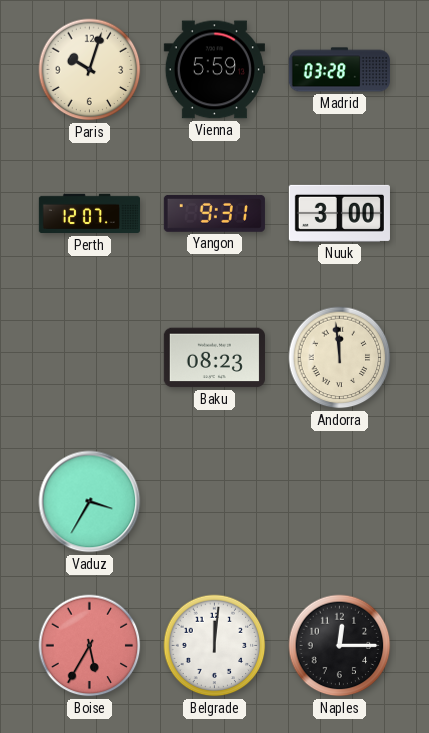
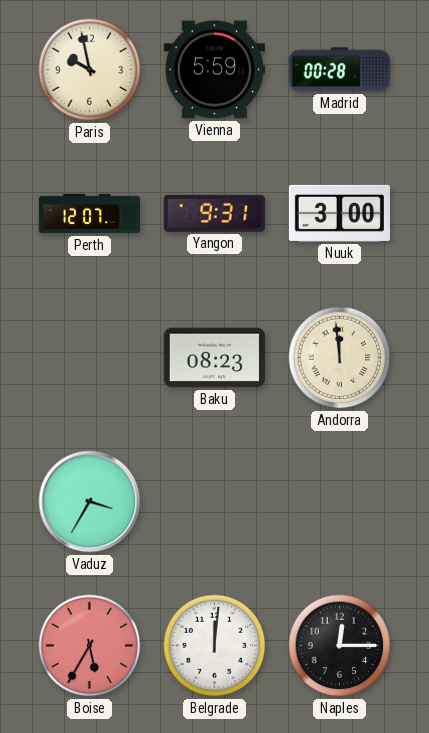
Paris: 10:03 -> 9:58 (90, 70)
Madrid: 03:28 -> 00:28 (339, 70)
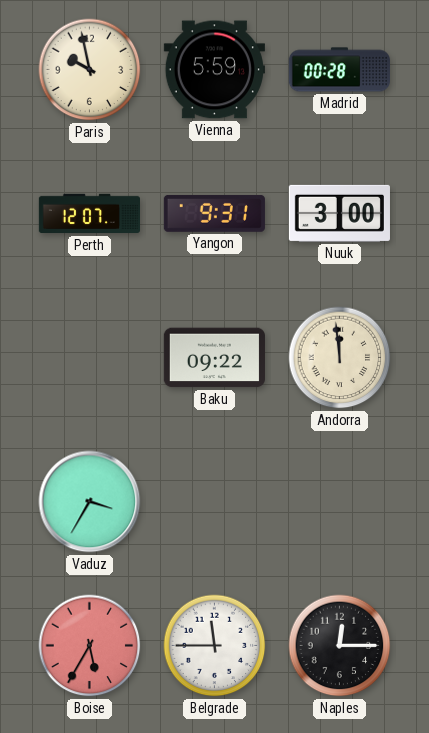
Baku: 08:23 -> 09:22 (214, 358)
Belgrade: 12:01 -> 11:45 (215, 646)
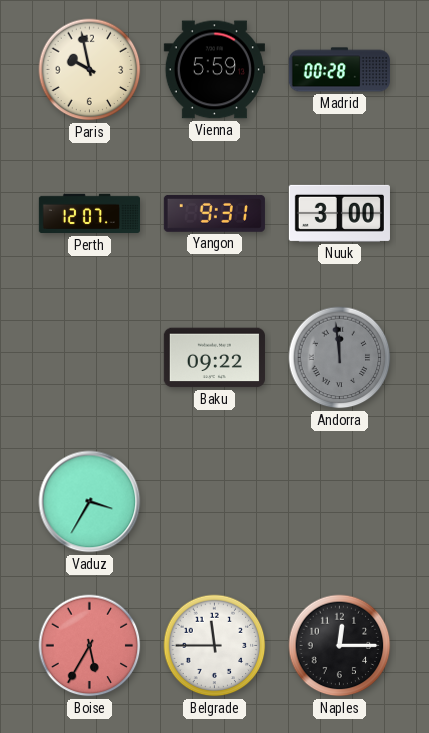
Andorra dial: cream -> grey (340, 358)
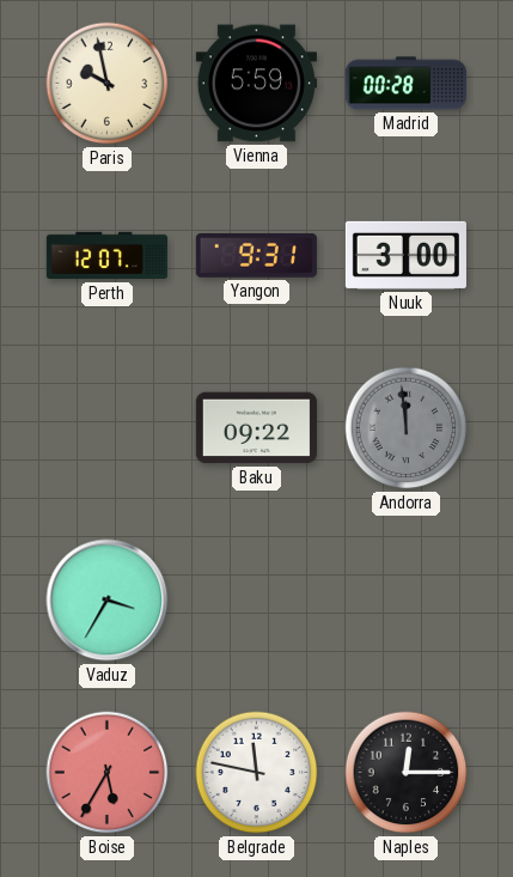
Belgrade: 11:45 -> 11:47 (257, 773)
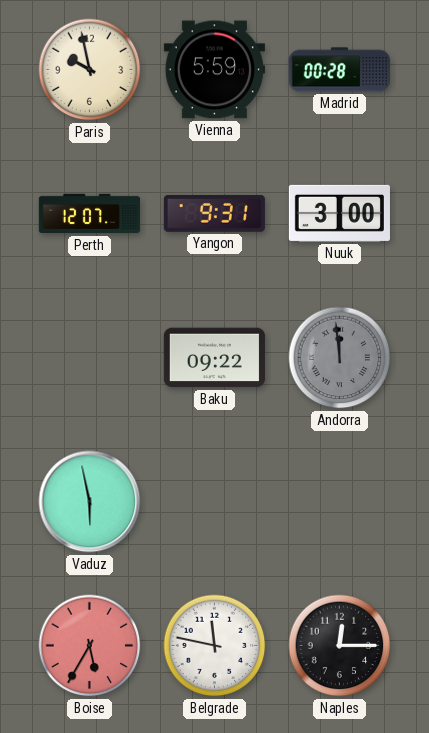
Vaduz: 3:35 -> 5:58 (90, 502)
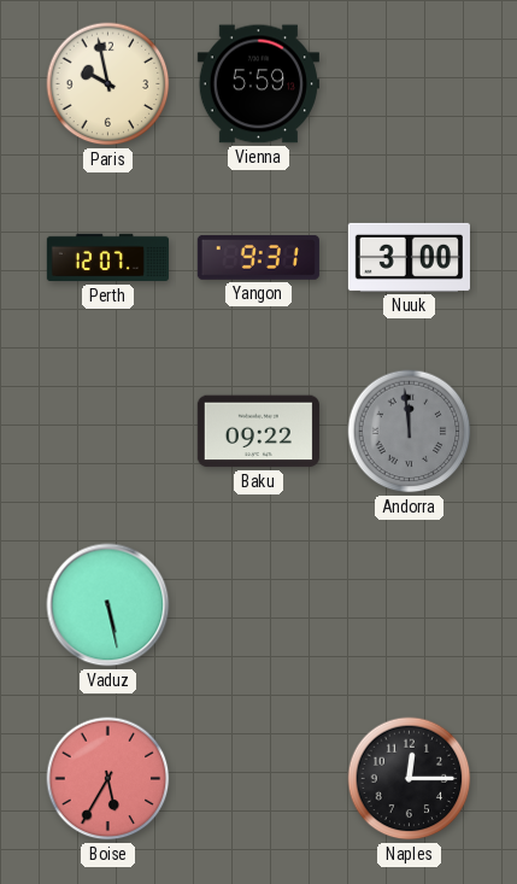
Madrid: 00:28 -> none (339, 70)
Vaduz: 5:58 -> 5:28 (108, 605)
Belgrade: 11:47 -> none (215, 646)
